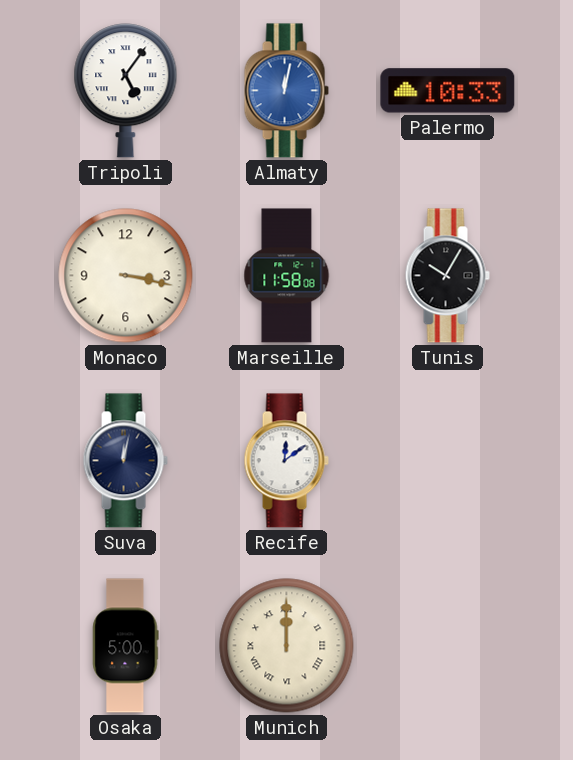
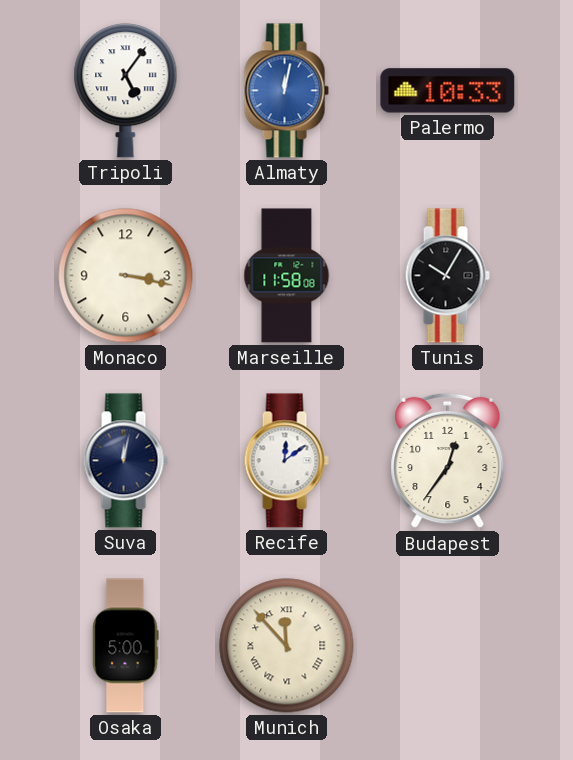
Budapest: none -> 12:36 (448, 461)
Munich: 12:00 -> 11:53 (287, 646)
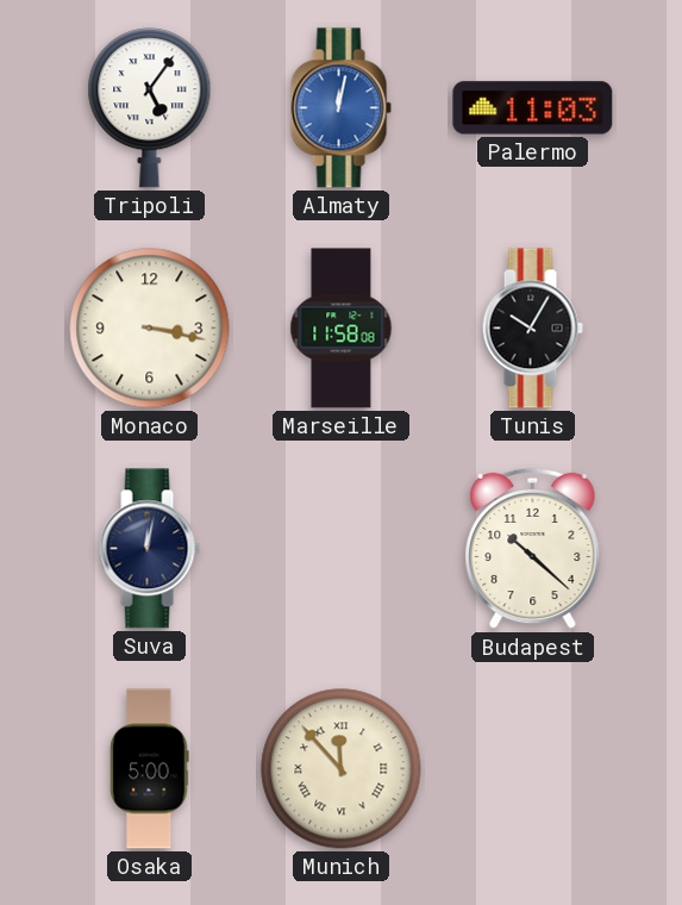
Palermo: 10:33 -> 11:03 (533, 108)
Recife: 12:09 -> none (286, 461)
Budapest: 12:36 -> 10:22 (533, 549)
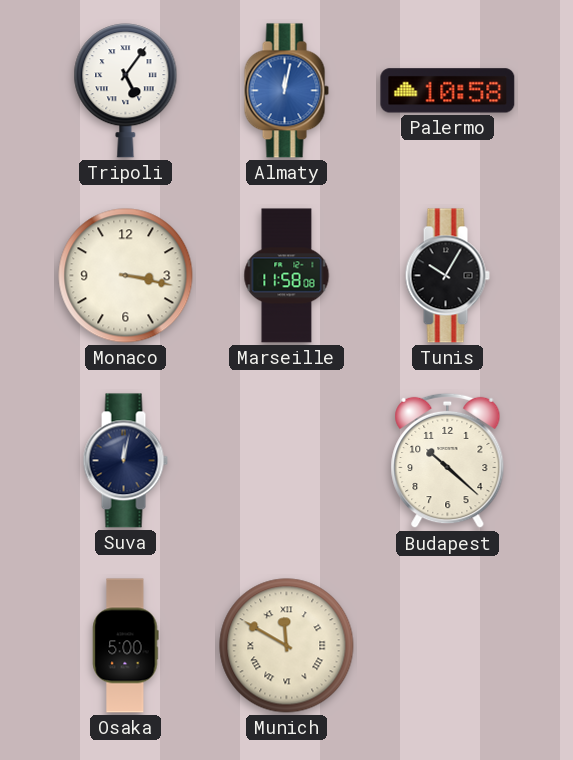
Palermo: 11:03 -> 10:58 (448, 91)
Munich: 11:53 -> 11:50 (287, 646)
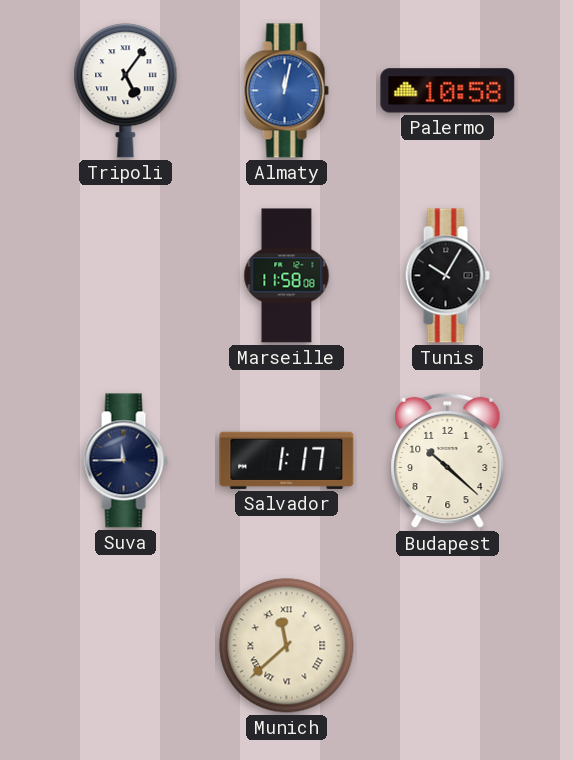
Monaco: 3:17 -> none (126, 276)
Suva: 12:02 -> 11:45 (125, 461)
Salvador: none -> 1:17 (287, 460)
Osaka: 5:00 -> none (126, 646)
Munich: 11:50 -> 11:38 (287, 646)
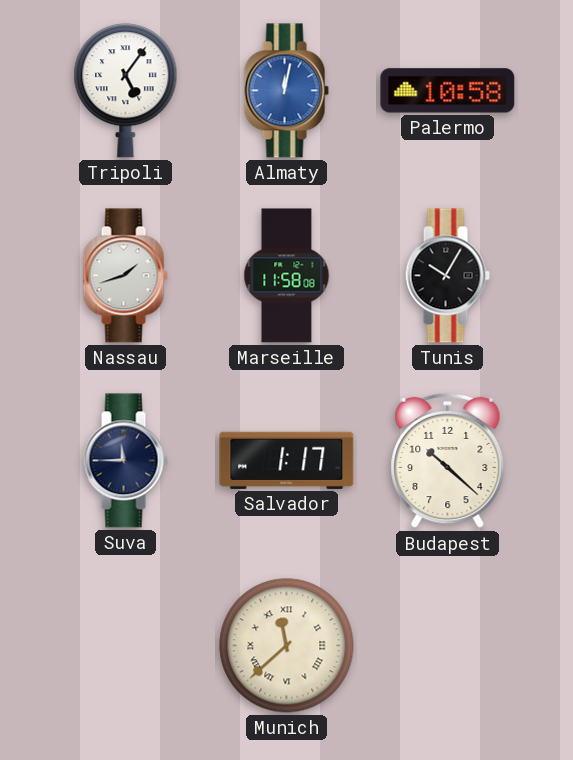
Nassau: none -> 1:42 (125, 276)
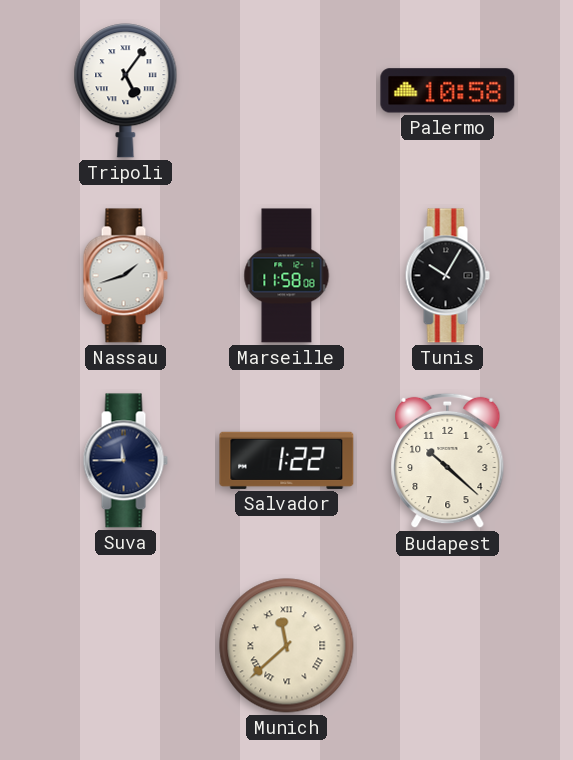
Almaty: 12:02 -> none (286, 91)
Salvador: 1:17 -> 1:22 (287, 460)
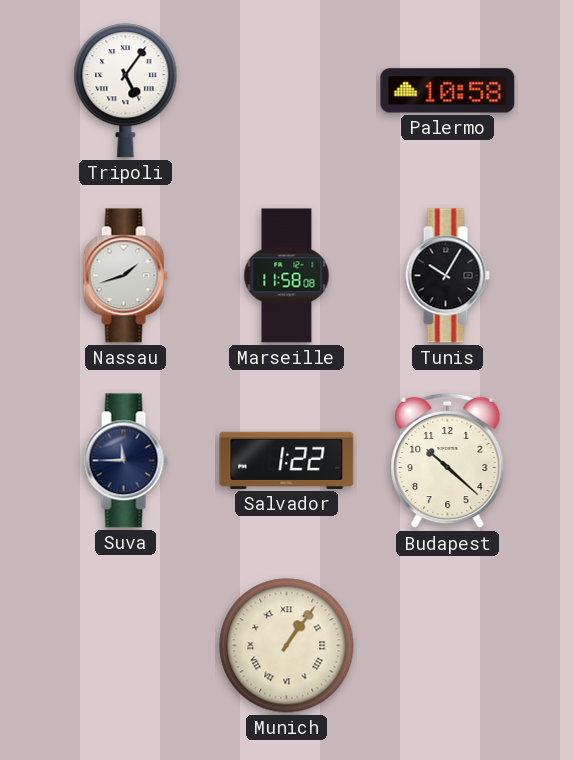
Munich: 11:38 -> 1:06 (287, 646)
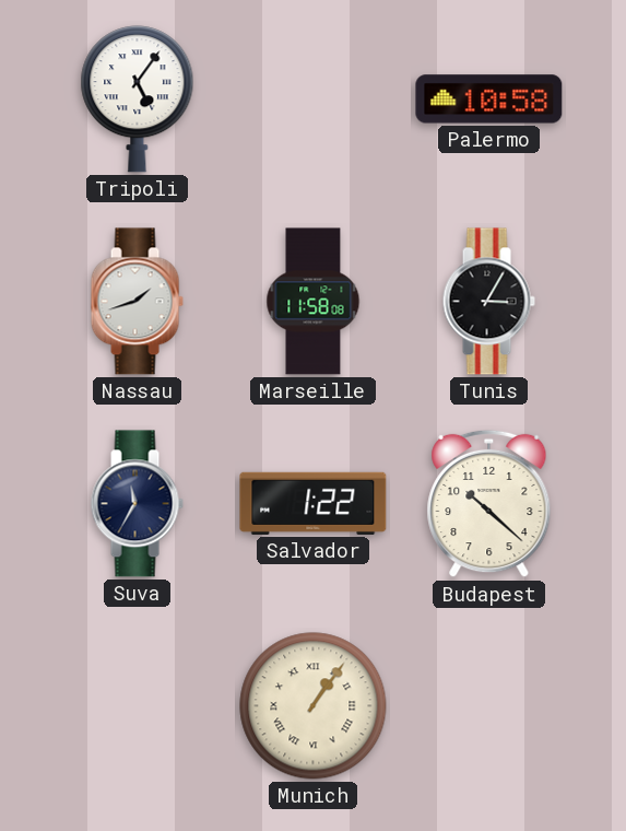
Tunis: 10:05 -> 3:05 (488, 302)
Suva: 11:45 -> 11:35 (137, 504)
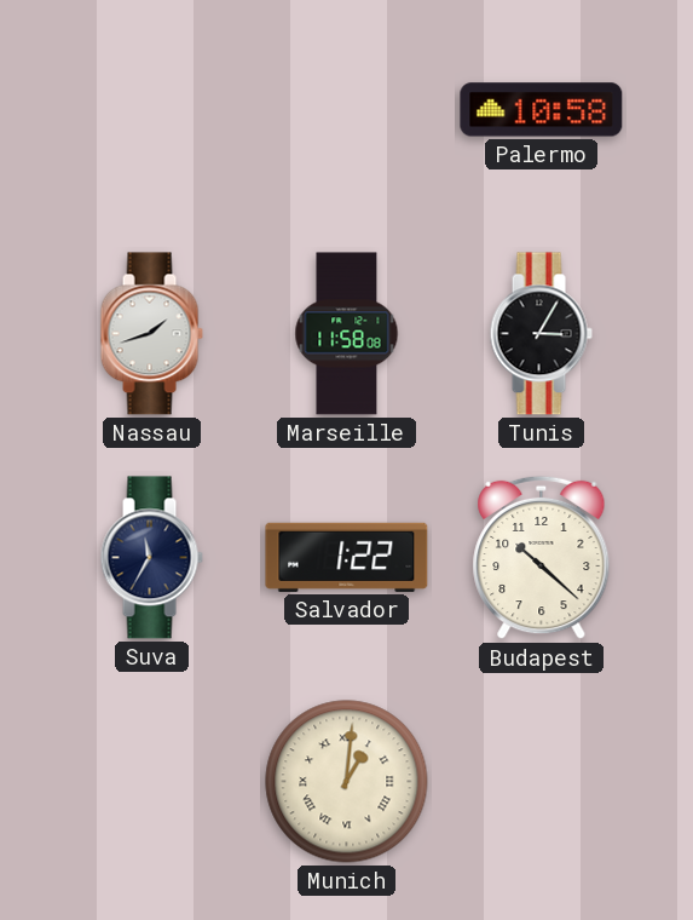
Tripoli: 5:06 -> none (138, 100)
Munich: 1:06 -> 1:01 (347, 782)
